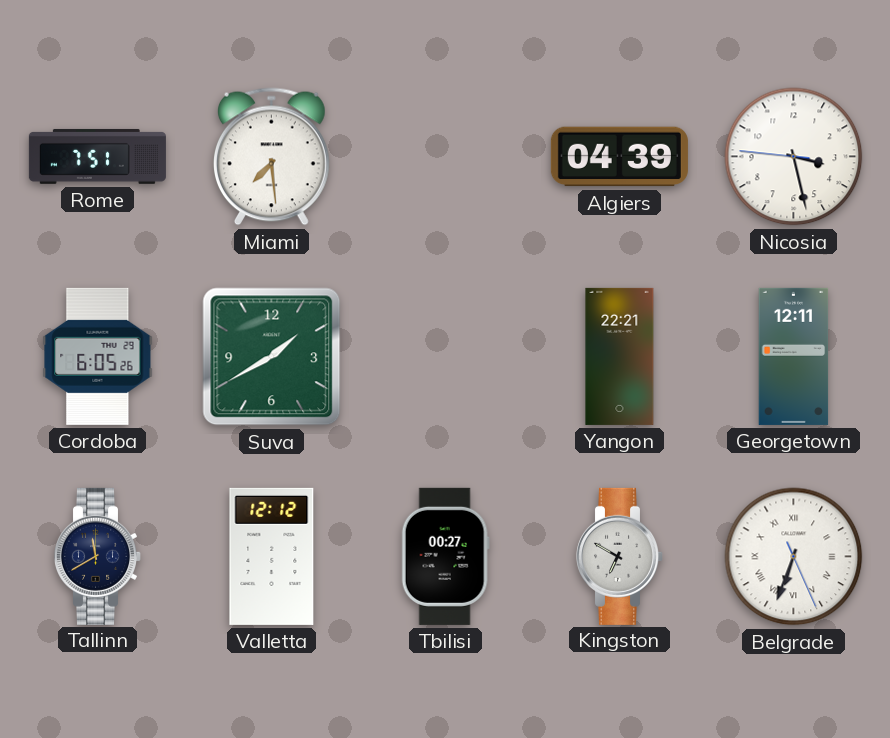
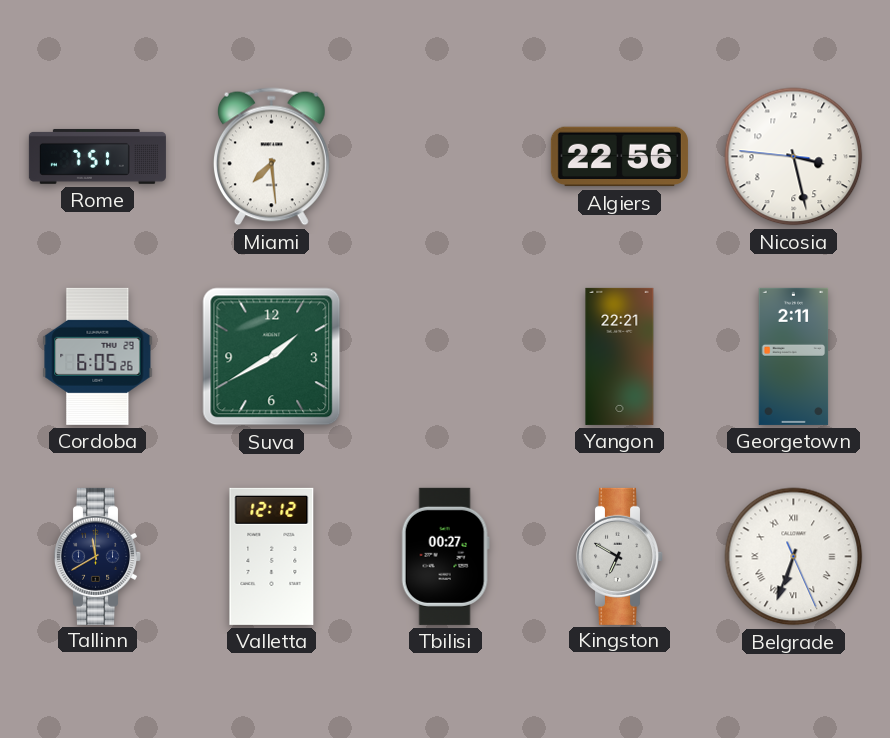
Algiers: 04:39 -> 22:56 (619, 157)
Georgetown: 12:11 -> 2:11 (794, 356)
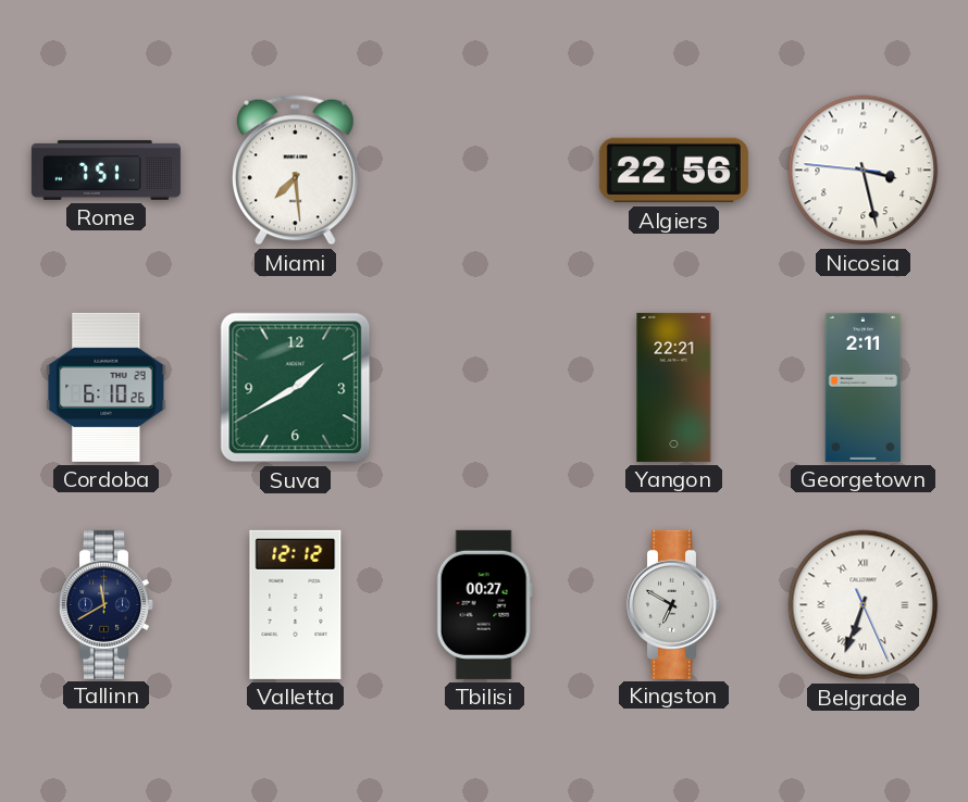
Cordoba: 6:05 -> 6:10 (107, 387)
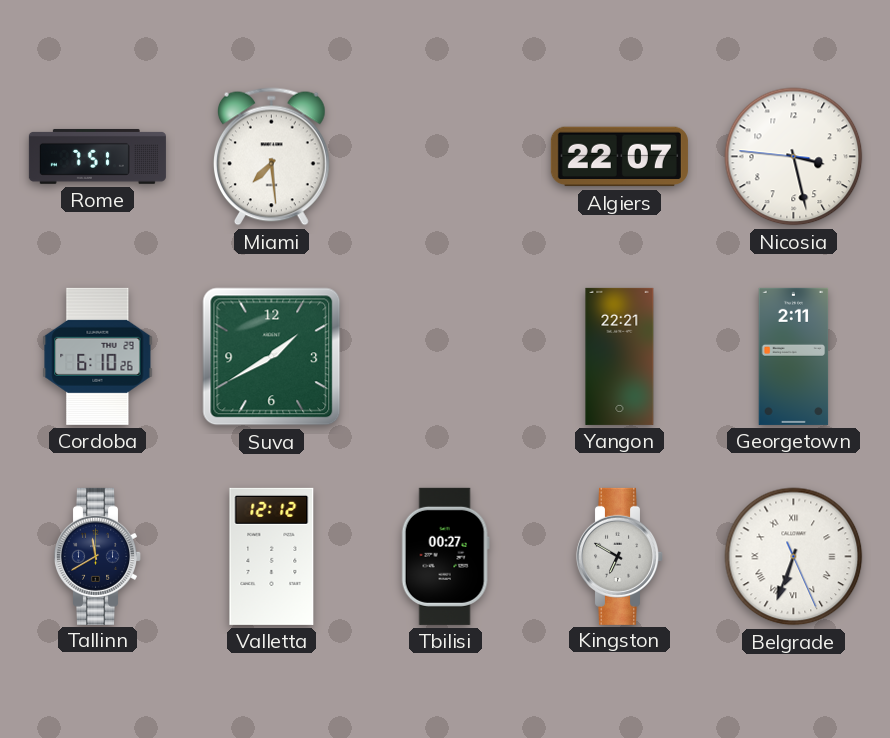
Algiers: 22:56 -> 22:07 (619, 157)
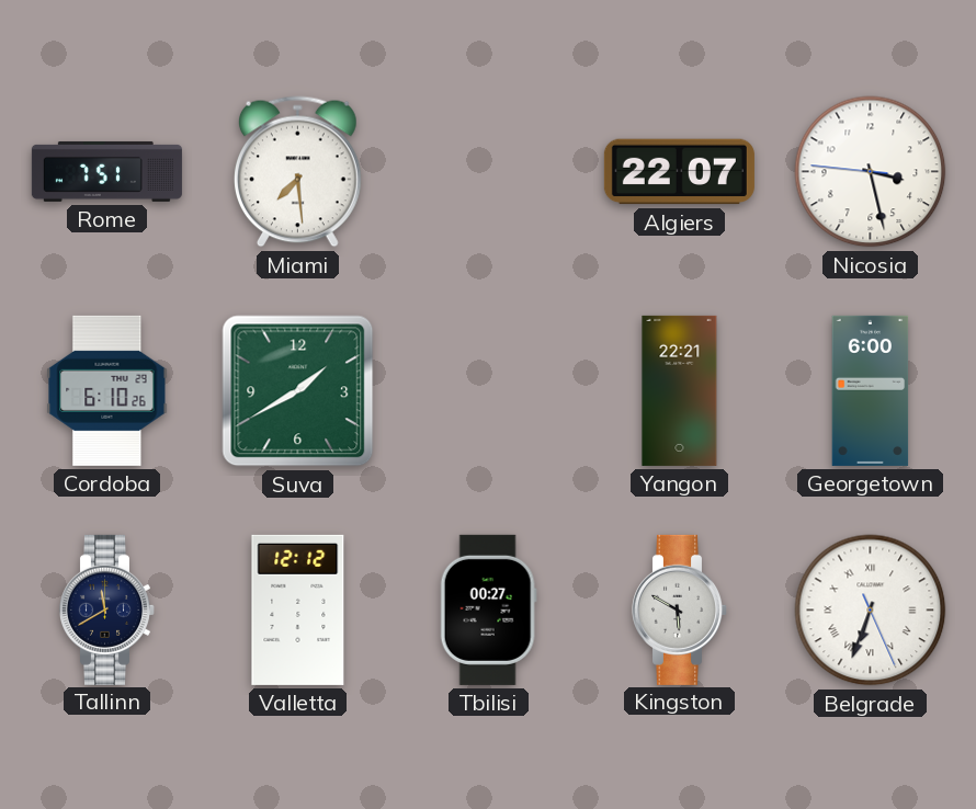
Georgetown: 2:11 -> 6:00 (871, 390)
Kingston: 6:50 -> 5:50 (679, 609)
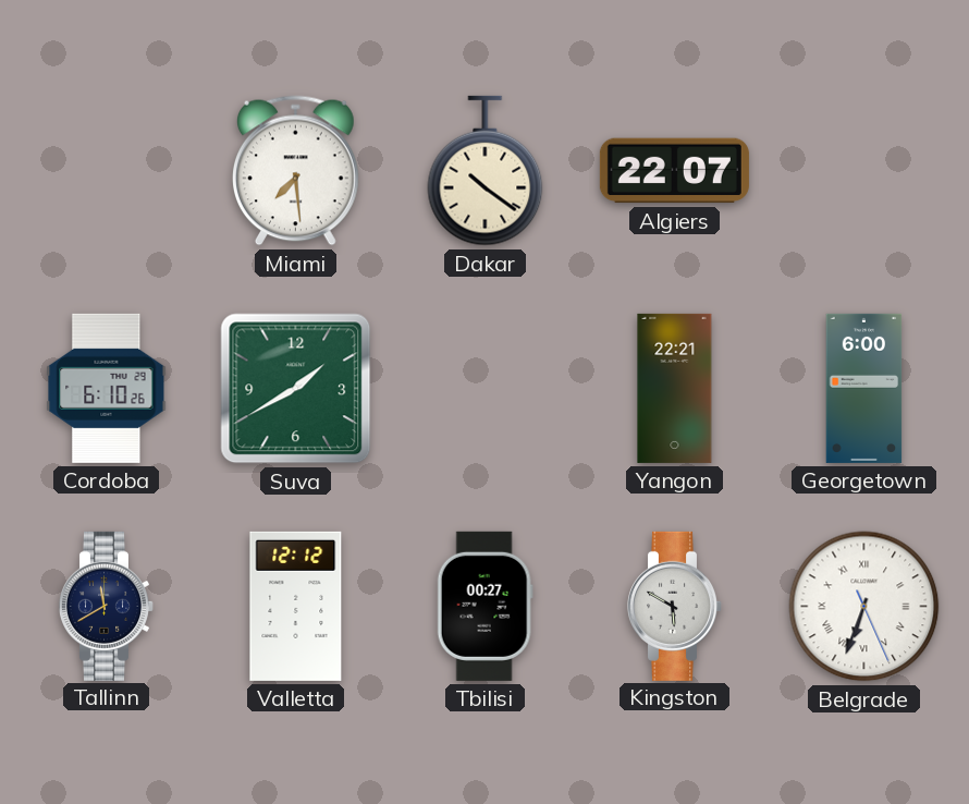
Rome: 7:51 -> none (106, 171)
Dakar: none -> 10:21 (486, 171)
Nicosia: 3:27 -> none (871, 172)
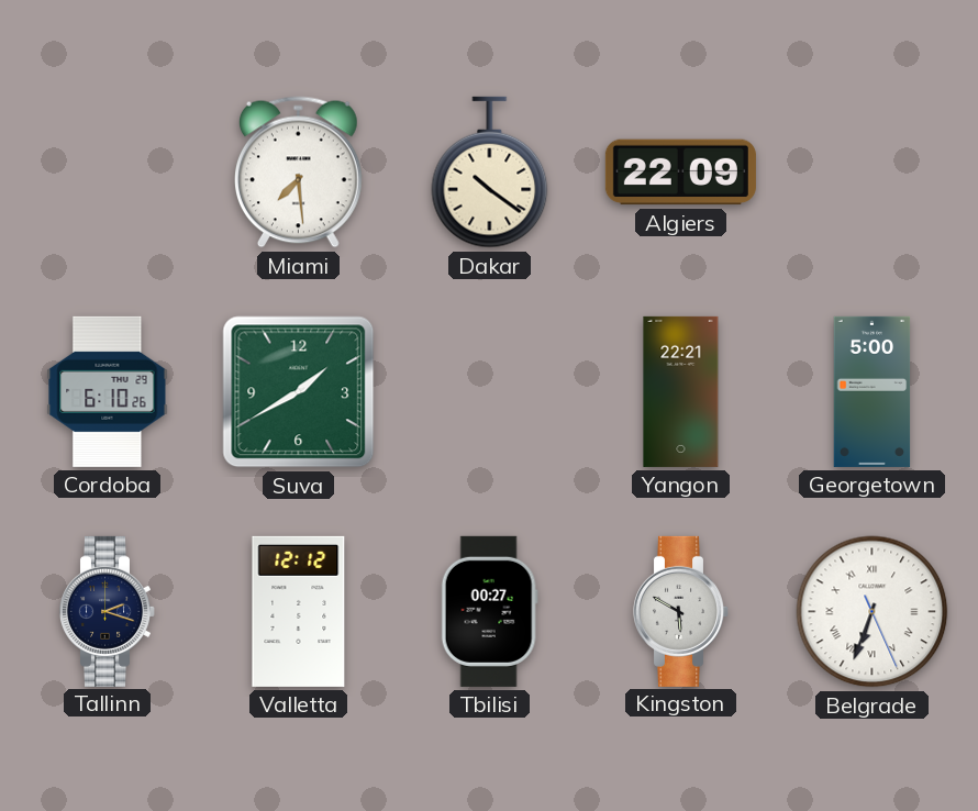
Algiers: 22:07 -> 22:09 (680, 173)
Georgetown: 6:00 -> 5:00 (873, 391)
Tallinn: 11:40 -> 2:18 (107, 611)
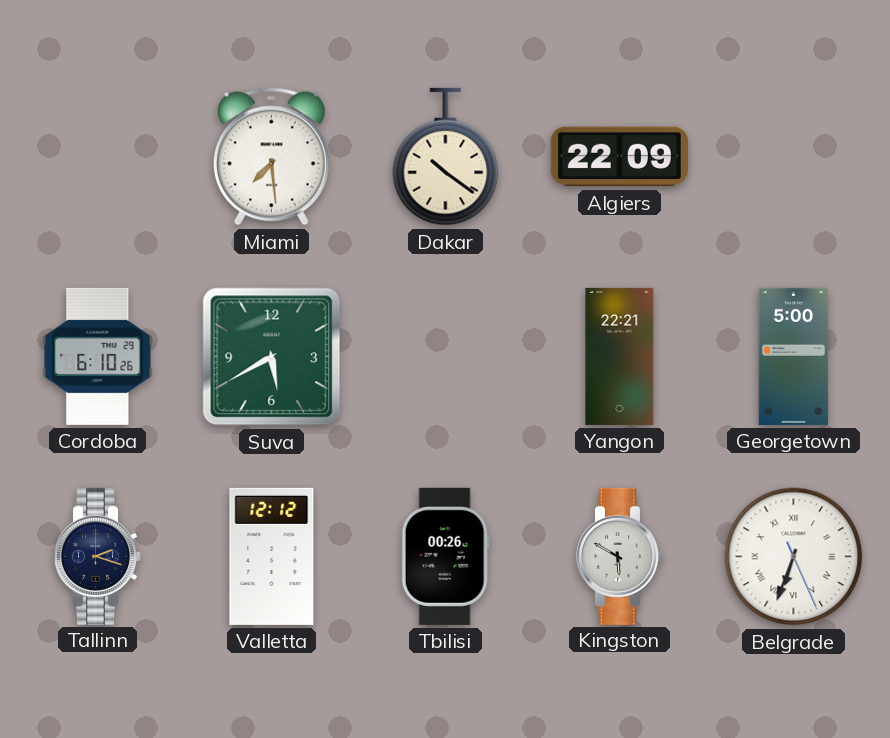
Suva: 1:40 -> 5:40 (272, 357)
Tbilisi: 00:27 -> 00:26 (445, 556)
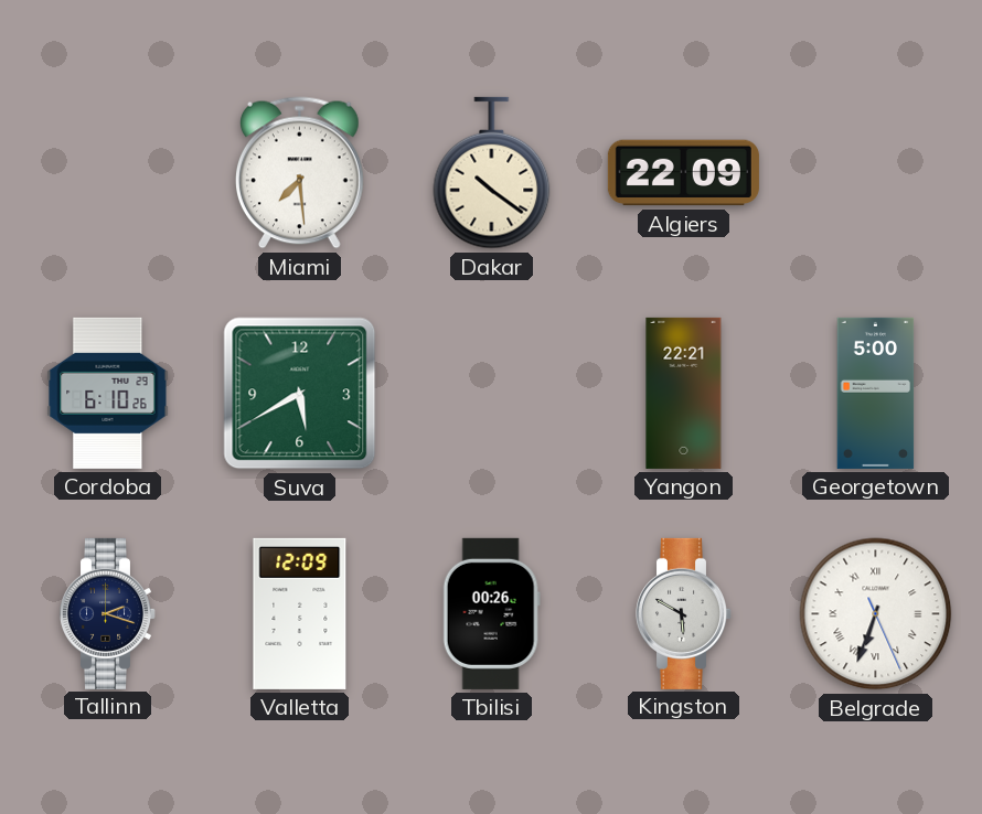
Valletta: 12:12 -> 12:09 (300, 613)
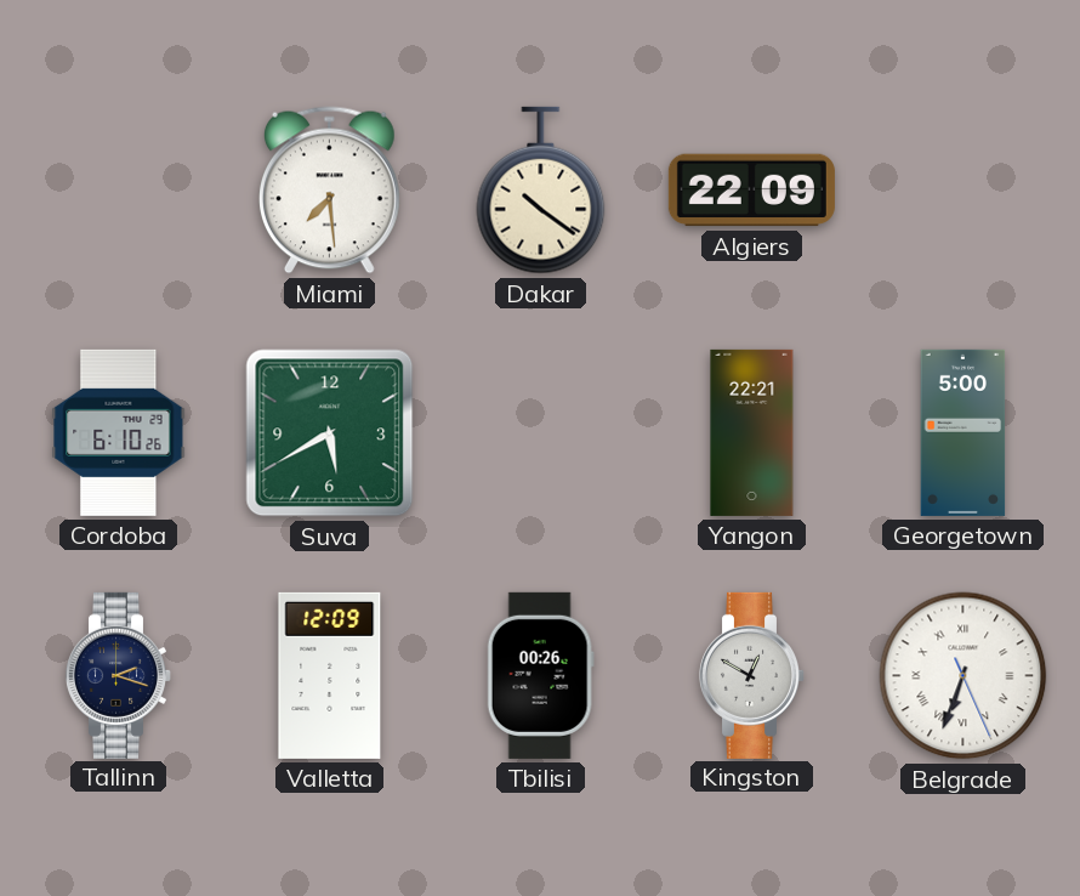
Kingston: 5:50 -> 12:50 (751, 675)
